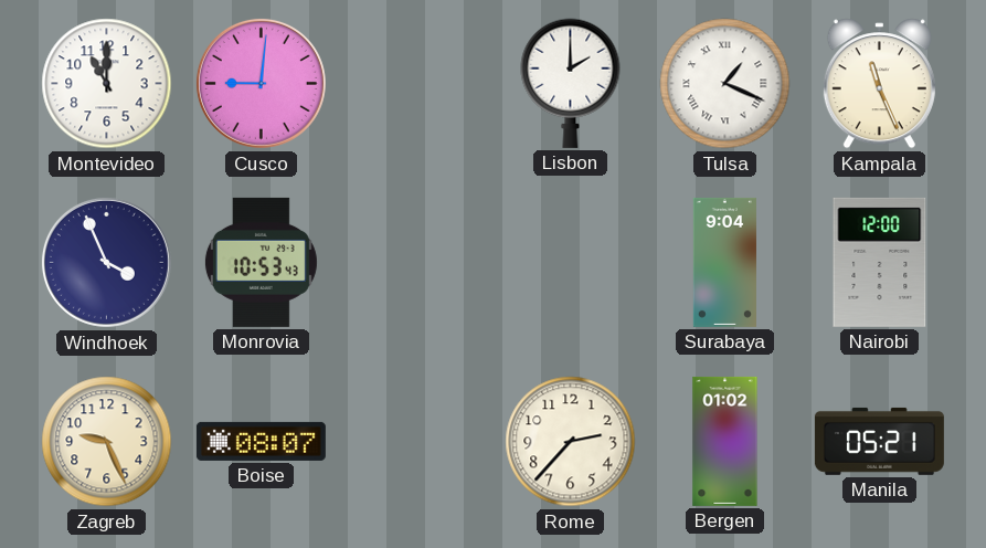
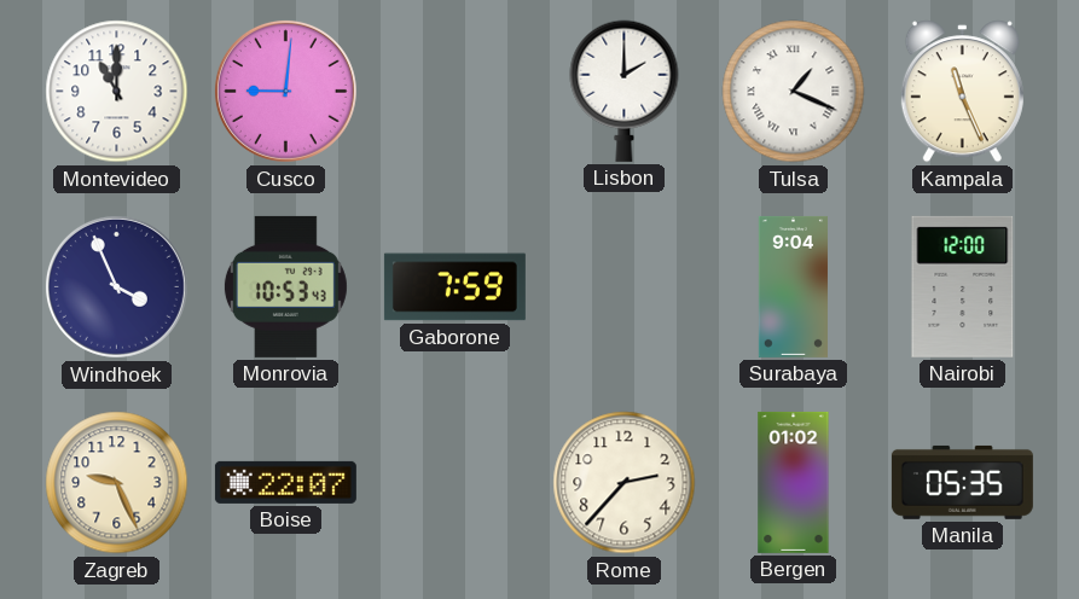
Gaborone: none -> 7:59 (454, 287)
Boise: 08:07 -> 22:07 (285, 482)
Manila: 05:21 -> 05:35 (962, 482)
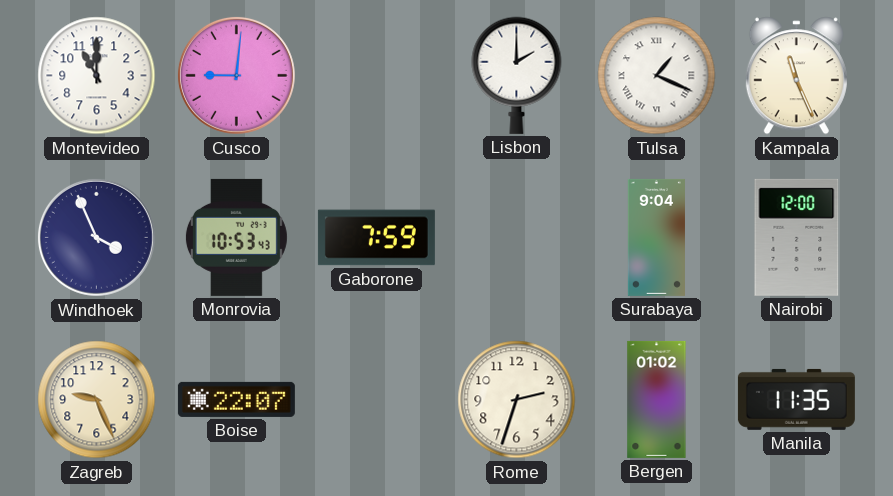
Rome: 2:37 -> 2:33 (517, 400)
Manila: 05:35 -> 11:35 (796, 399)
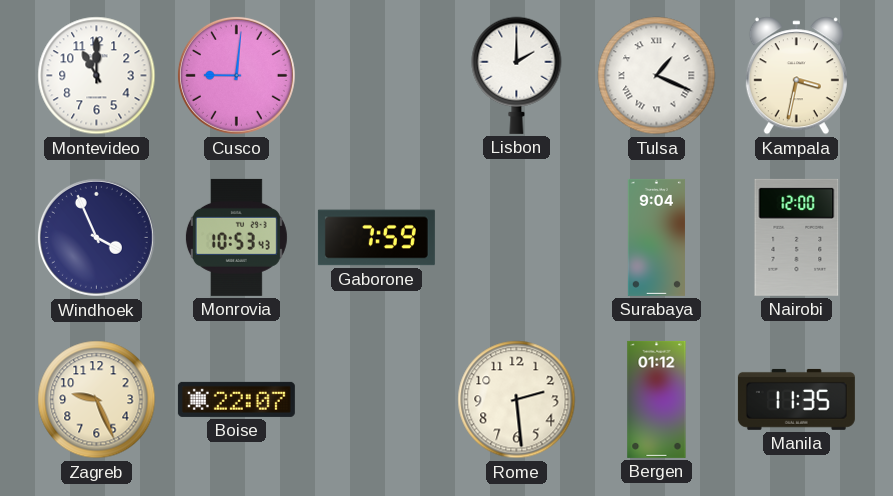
Kampala: 11:26 -> 3:32 (796, 76)
Rome: 2:33 -> 2:29 (517, 400)
Bergen: 01:02 -> 01:12 (657, 399)
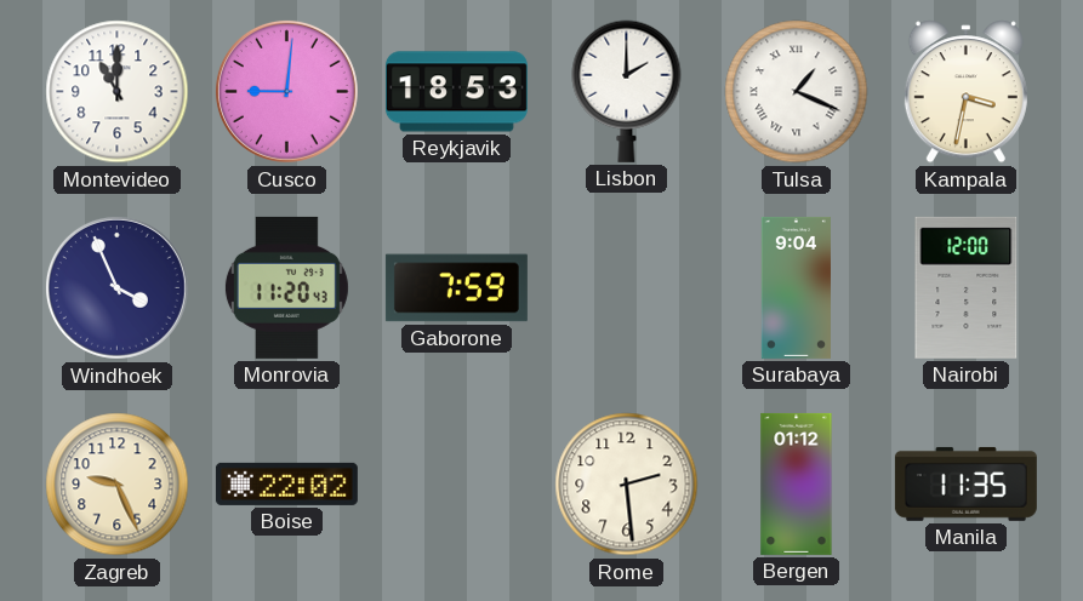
Reykjavik: none -> 18:53 (456, 92)
Monrovia: 10:53 -> 11:20 (286, 287)
Boise: 22:07 -> 22:02 (286, 483)
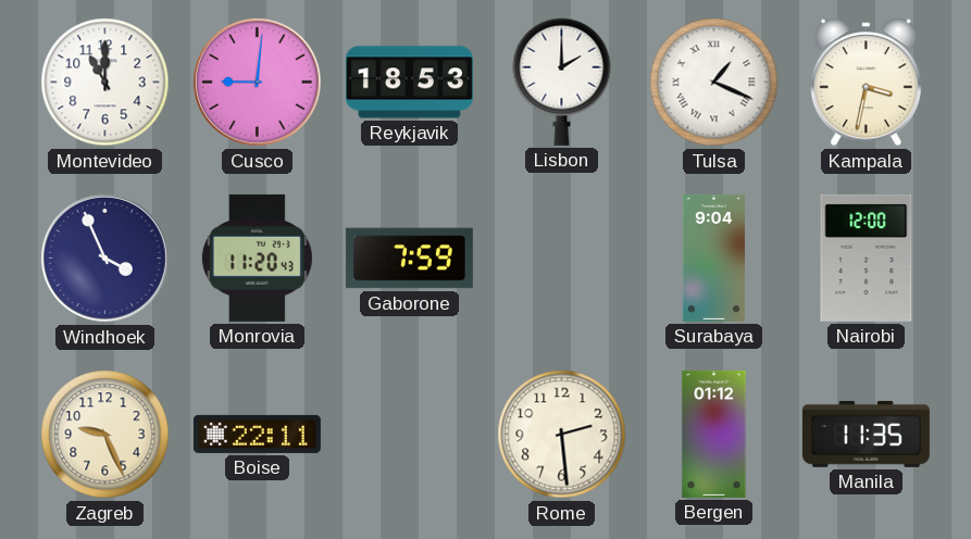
Boise: 22:02 -> 22:11 (257, 434)
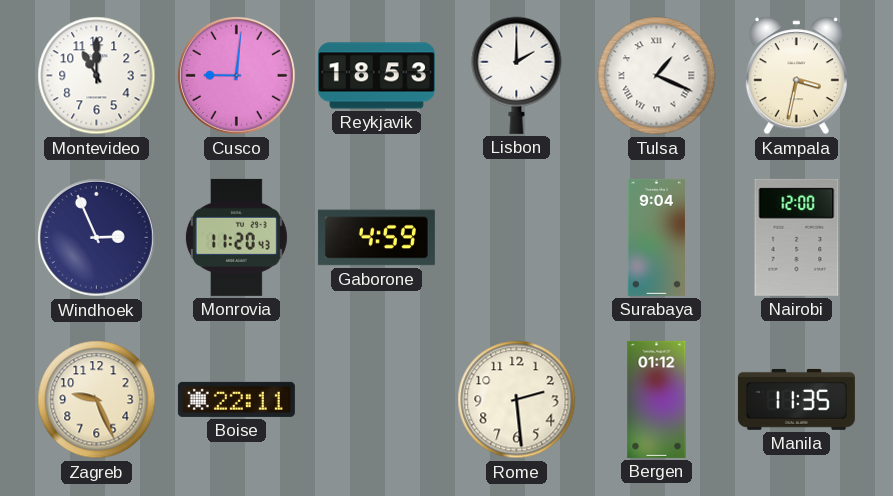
Windhoek: 3:56 -> 2:56 (96, 237)
Gaborone: 7:59 -> 4:59 (376, 238)
